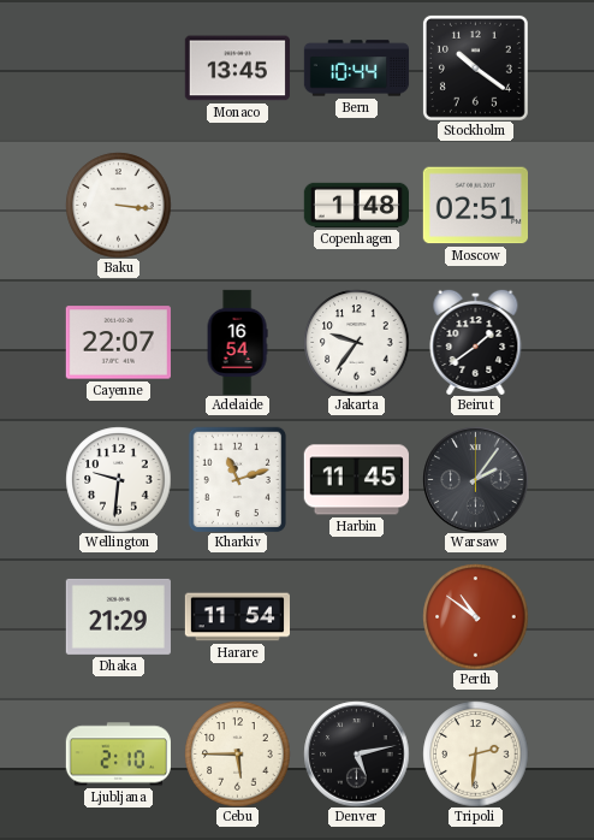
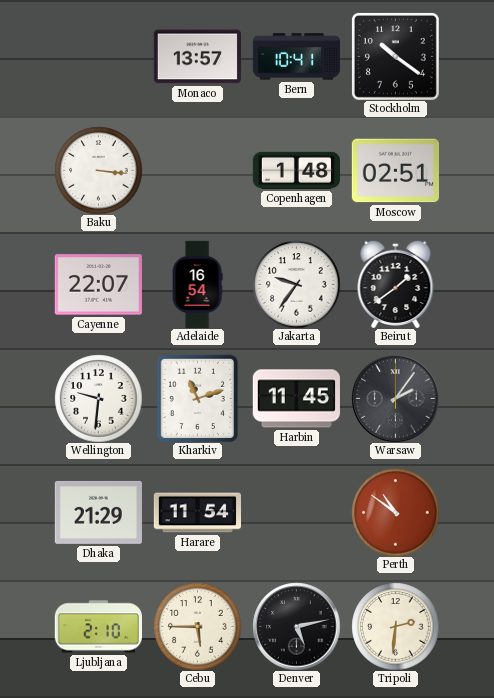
Monaco: 13:45 -> 13:57 (197, 57)
Bern: 10:44 -> 10:41 (296, 57)
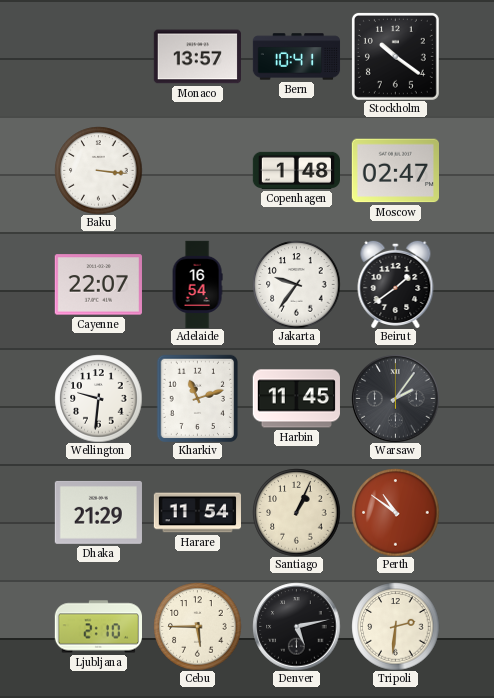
Moscow: 02:51 -> 02:47 (395, 171)
Santiago: none -> 1:04 (296, 512)
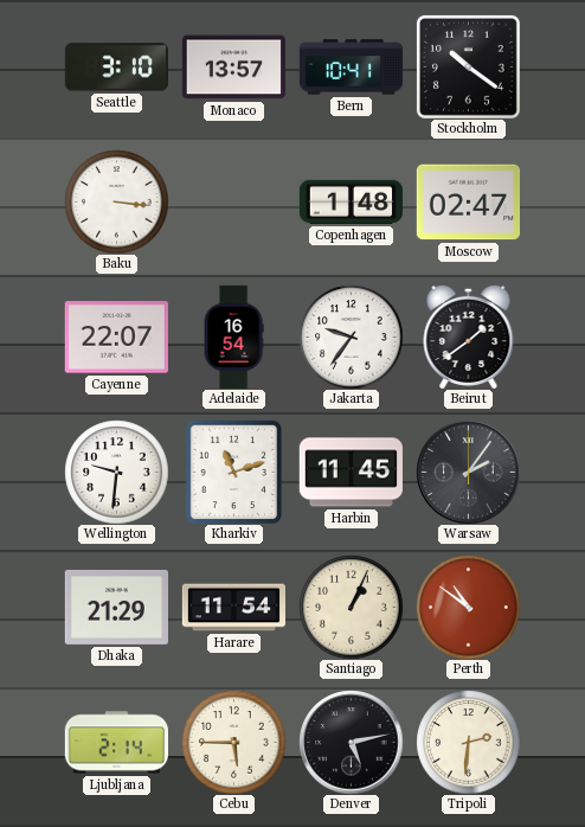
Seattle: none -> 3:10 (116, 68)
Ljubljana: 2:10 -> 2:14 (116, 743)
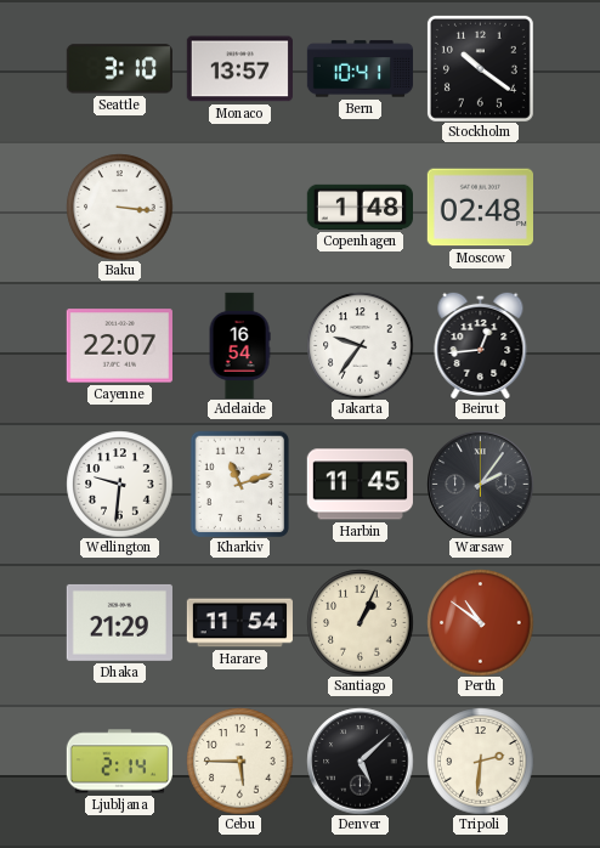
Moscow: 02:47 -> 02:48 (480, 208)
Beirut: 1:39 -> 12:44 (481, 345)
Denver: 5:13 -> 5:08 (360, 761)
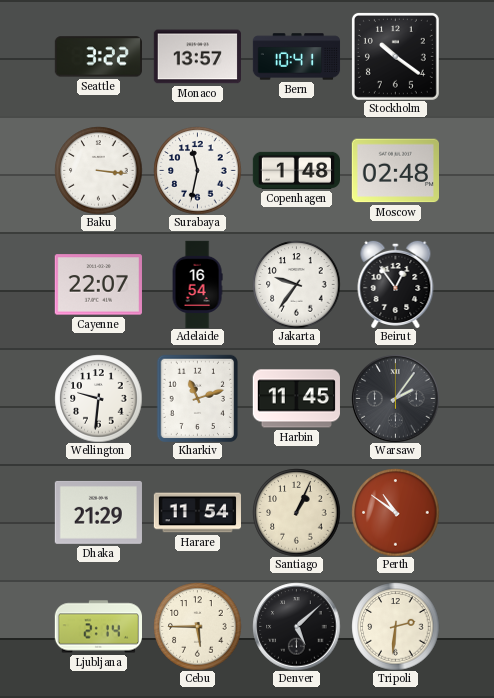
Seattle: 3:10 -> 3:22 (98, 57)
Surabaya: none -> 11:32 (197, 170)
Beirut: 12:44 -> 12:54 (396, 284)
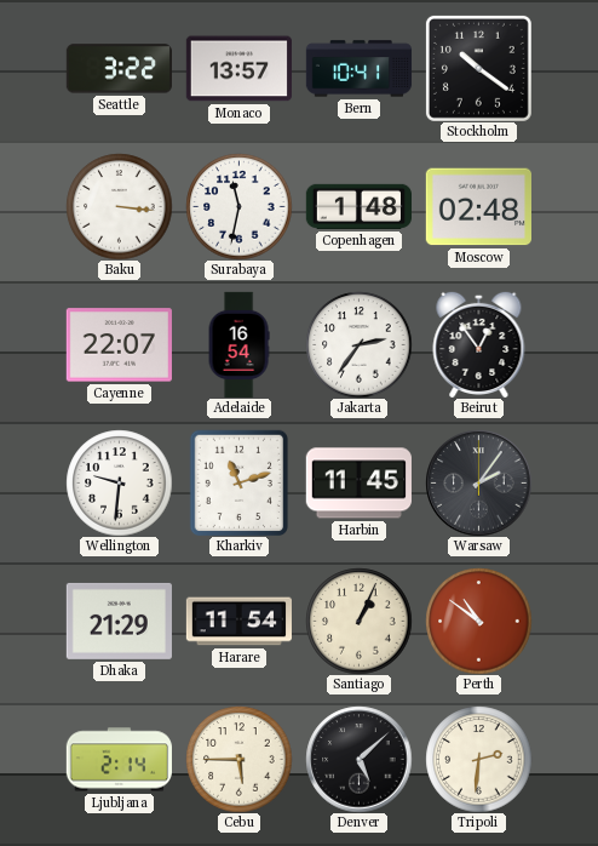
Jakarta: 9:36 -> 2:36 (358, 344)
